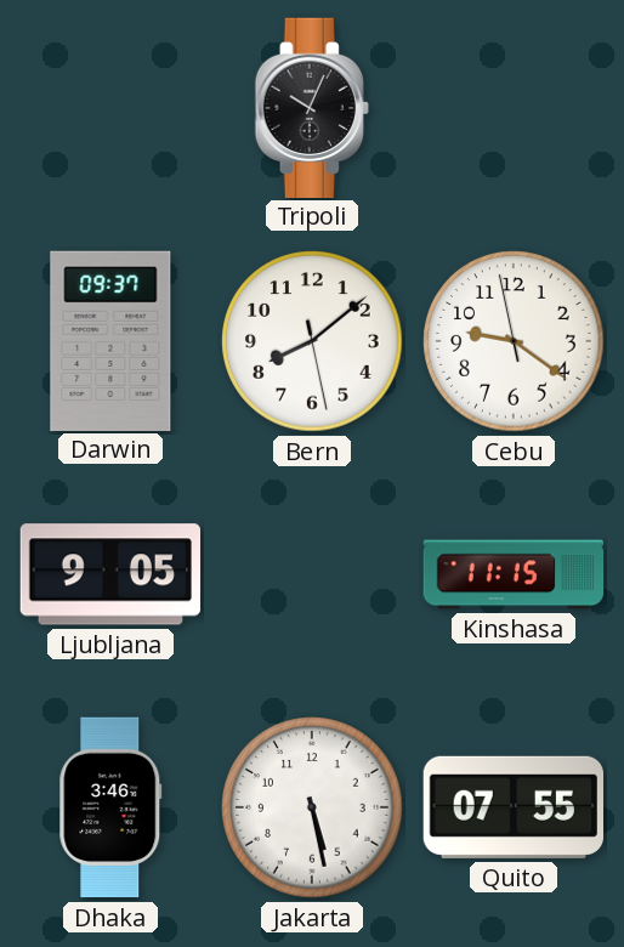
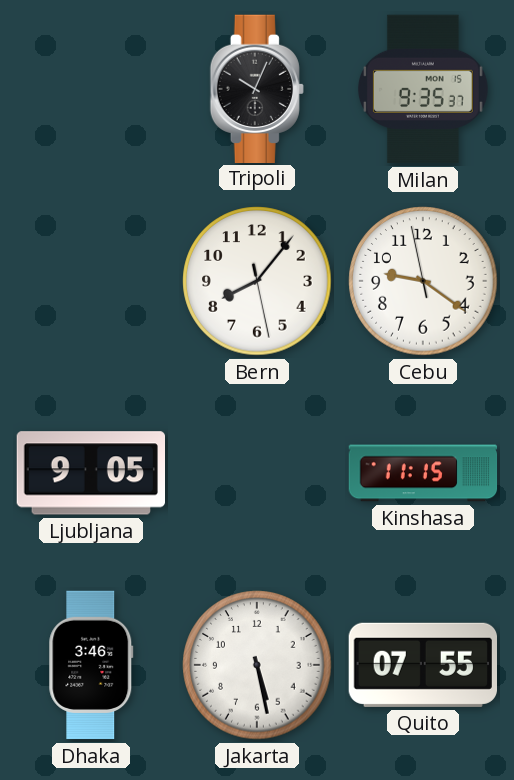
Milan: none -> 9:35 (423, 89)
Darwin: 09:37 -> none (110, 340)
Bern: 8:08 -> 8:06 (257, 281)
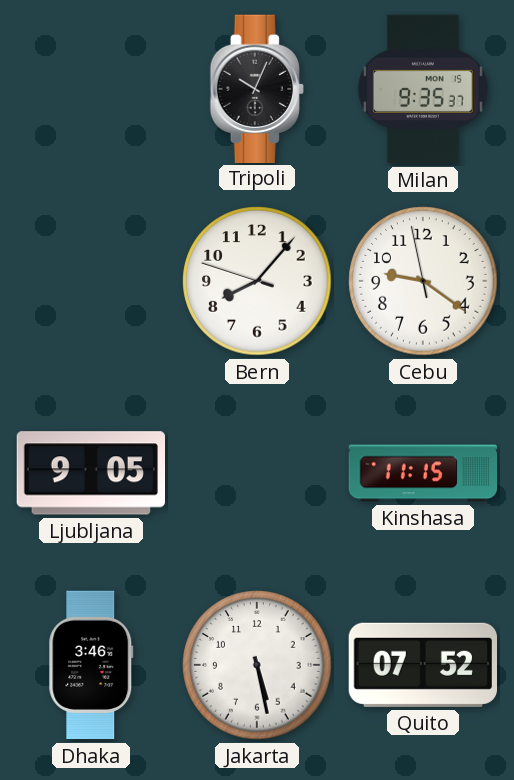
Bern: 8:06:28 -> 8:06:48 (257, 281)
Quito: 07:55 -> 07:52 (422, 665)
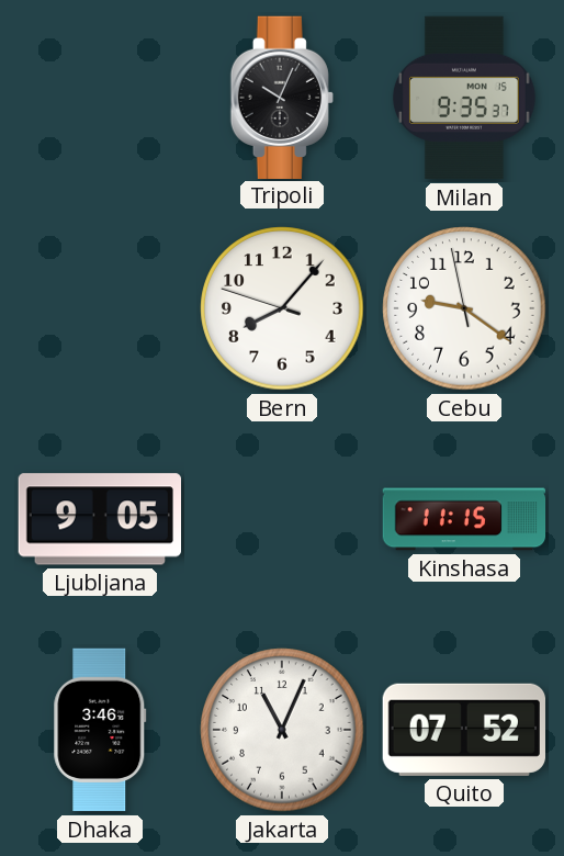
Jakarta: 5:28 -> 11:04 (282, 730)
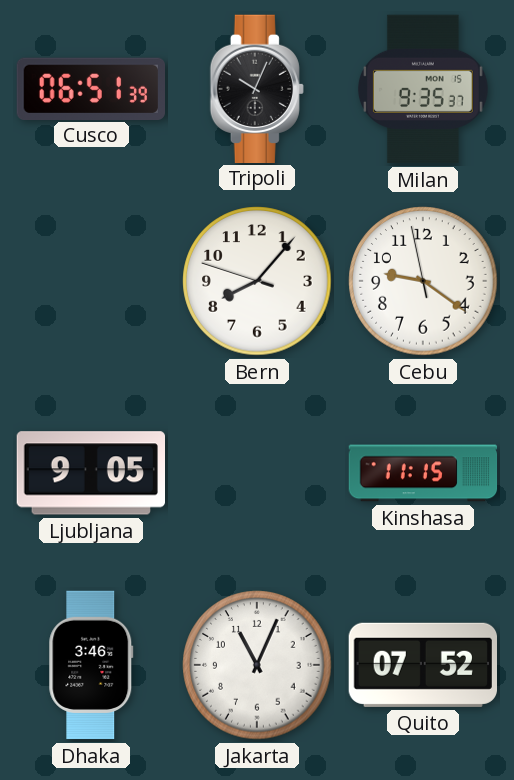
Cusco: none -> 06:51 (90, 88)
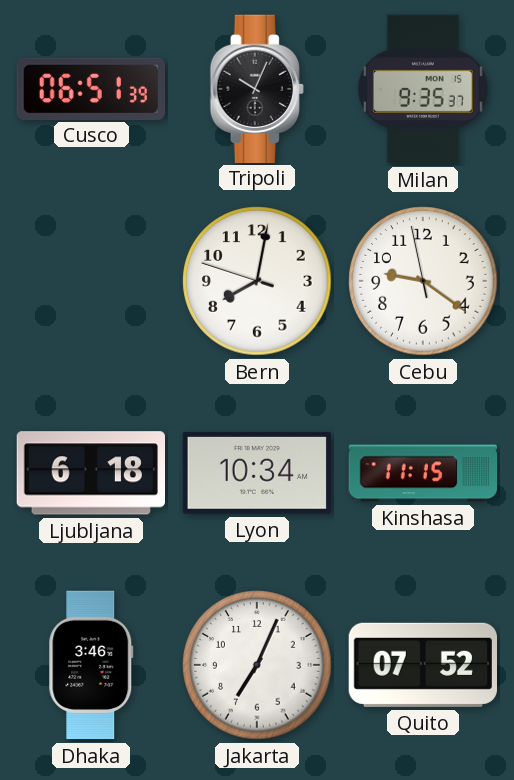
Bern: 8:06 -> 8:01 (257, 281)
Ljubljana: 9:05 -> 6:18 (90, 473)
Lyon: none -> 10:34 (256, 473)
Jakarta: 11:04 -> 7:04 (257, 665)
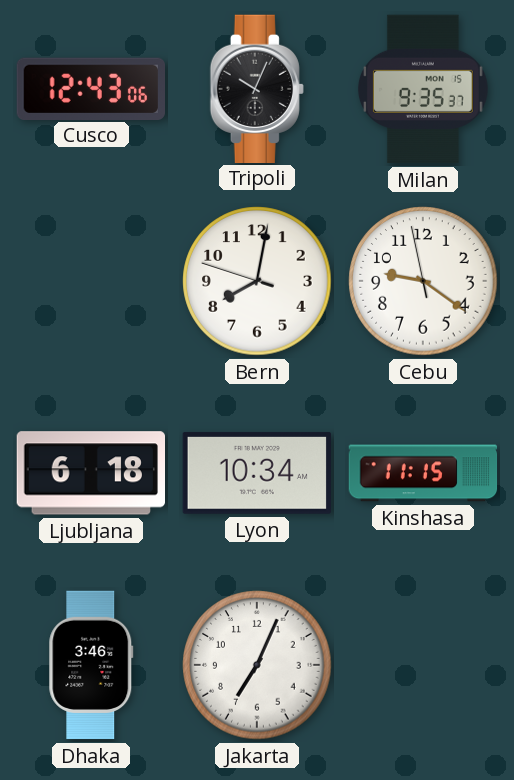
Cusco: 06:51 -> 12:43 (90, 88)
Quito: 07:52 -> none (422, 665)
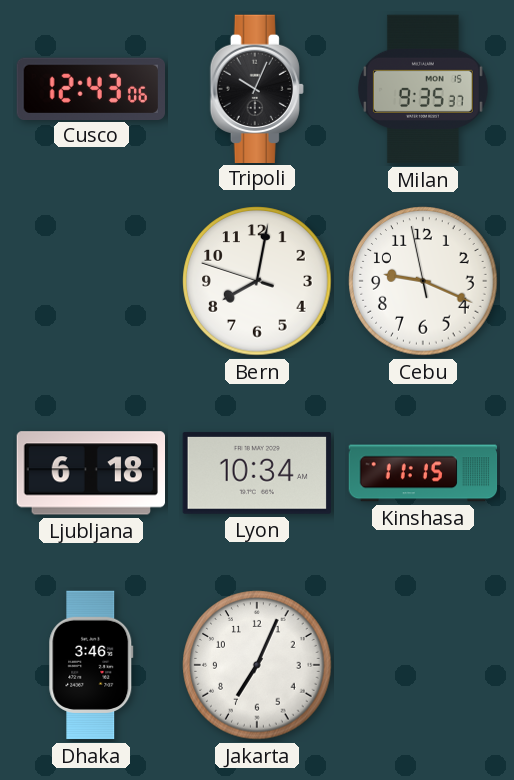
Cebu: 9:20 -> 9:18 (423, 281)
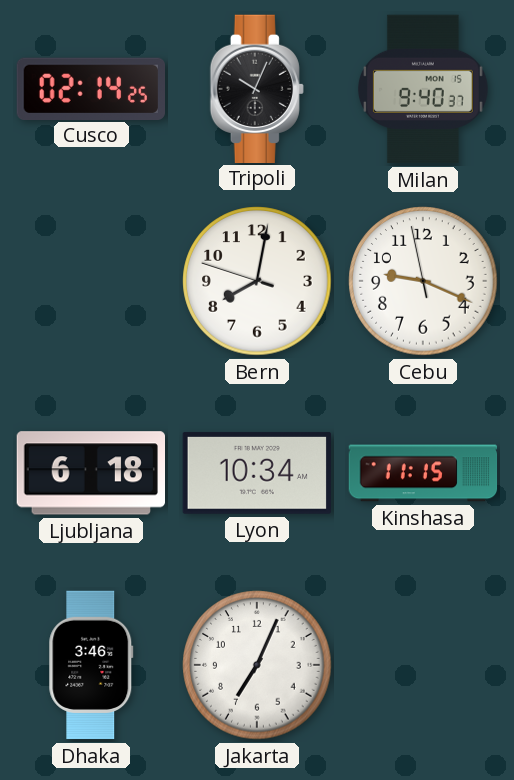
Cusco: 12:43 -> 02:14 (90, 88)
Milan: 9:35 -> 9:40 (423, 89)
